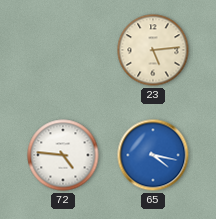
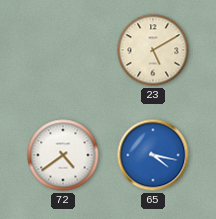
23: 5:14 -> 5:10 (153, 50)
72: 4:46 -> 4:39 (63, 155)
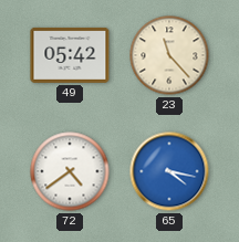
49: none -> 05:42 (70, 55)
23: 5:10 -> 11:23 (169, 55)
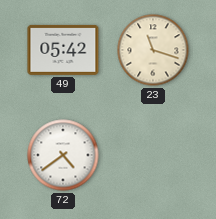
23: 11:23 -> 11:18 (153, 50)
65: 4:17 -> none (169, 171)
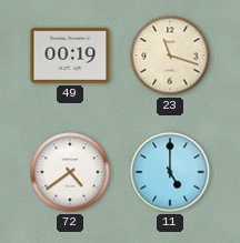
49: 05:42 -> 00:19 (70, 55)
11: none -> 5:00 (170, 172)
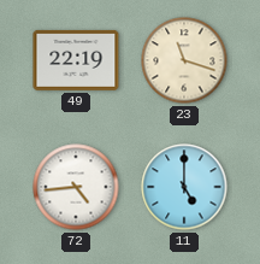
49: 00:19 -> 22:19 (76, 60)
72: 4:39 -> 4:44 (76, 187)
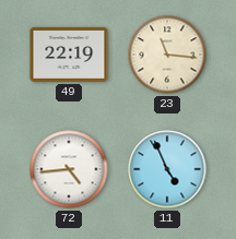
23: 11:18 -> 11:16 (167, 55)
11: 5:00 -> 4:56 (167, 169)
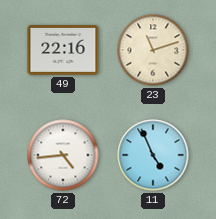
49: 22:19 -> 22:16 (63, 50)
23: 11:16 -> 11:12 (153, 50)
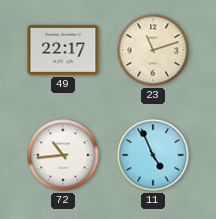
49: 22:16 -> 22:17 (63, 50)
72: 4:44 -> 10:44 (63, 155)
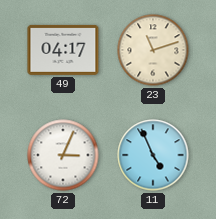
49: 22:17 -> 04:17 (63, 50)
72: 10:44 -> 3:04 (63, 155)
